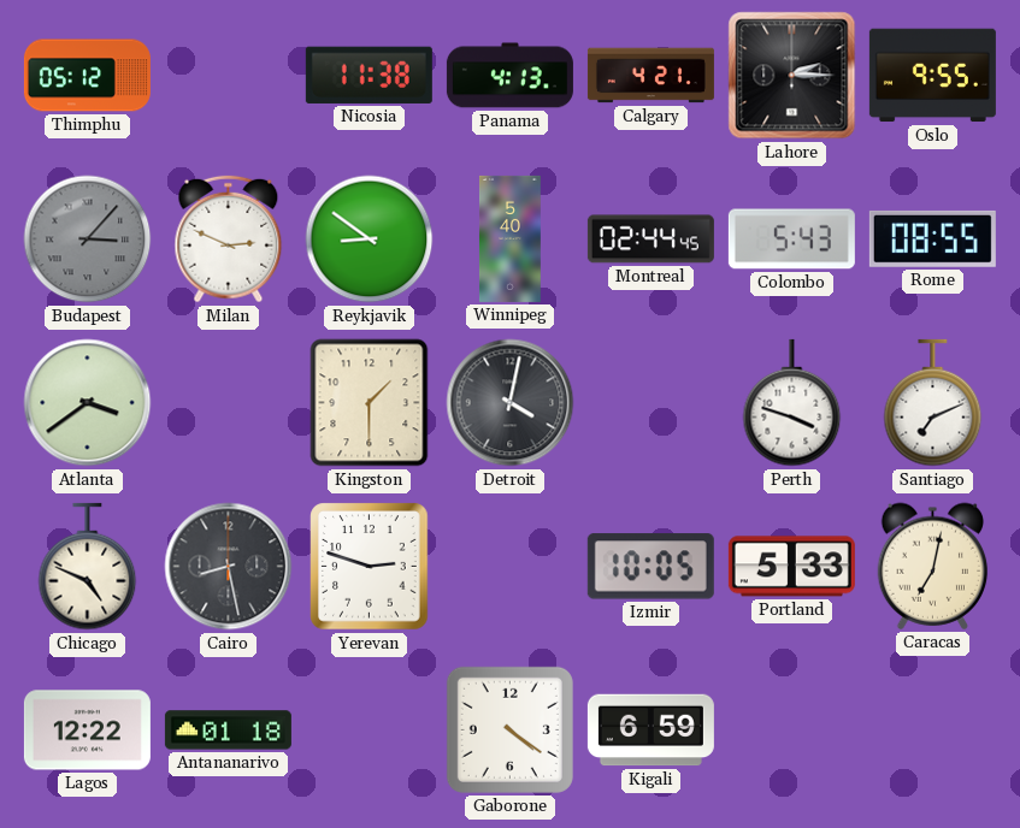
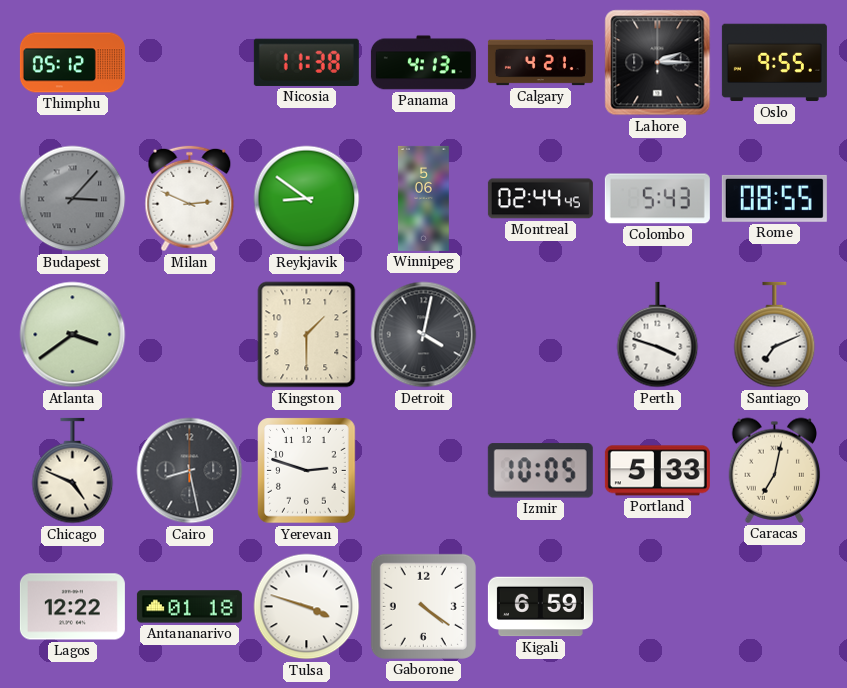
Winnipeg: 5:40 -> 5:06 (423, 198)
Tulsa: none -> 3:48 (307, 607)
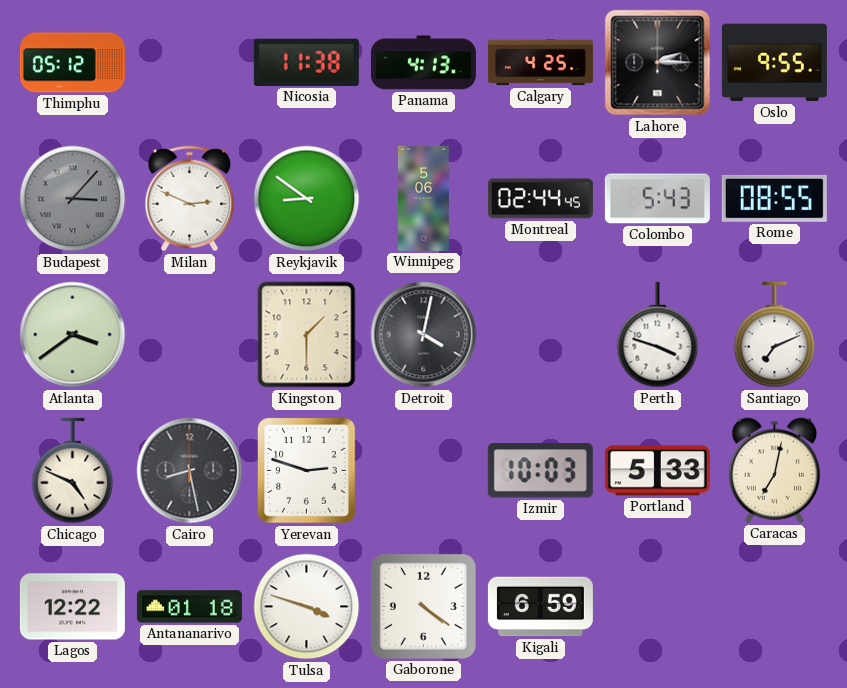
Calgary: 4:21 -> 4:25 (540, 63)
Izmir: 10:05 -> 10:03 (540, 471)
